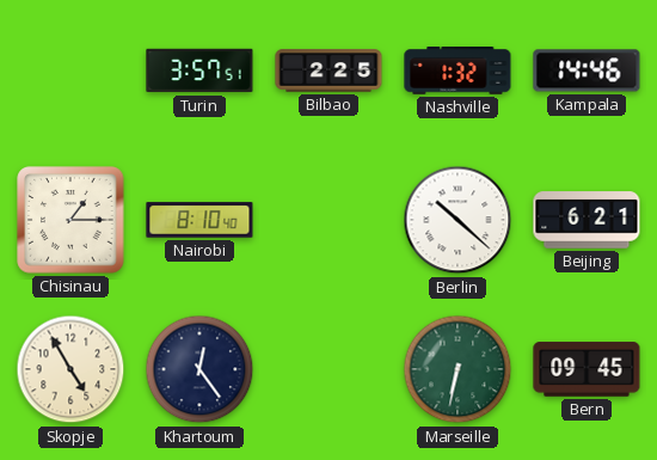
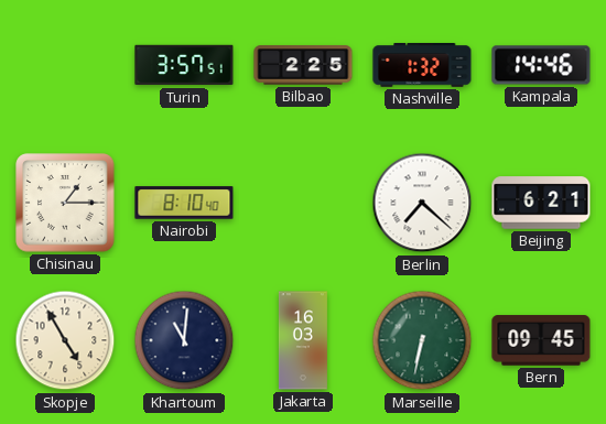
Berlin: 10:22 -> 7:22 (422, 203)
Khartoum: 12:24 -> 11:01 (184, 340)
Jakarta: none -> 16:03 (303, 340)
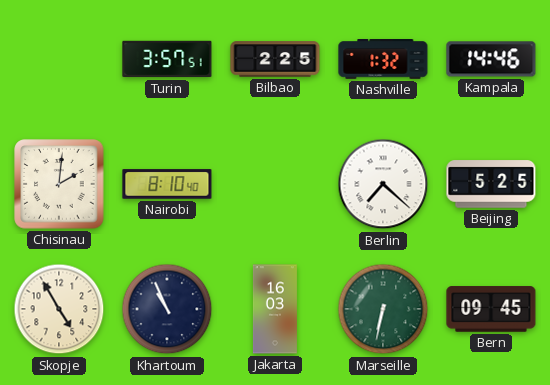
Chisinau: 1:15 -> 2:01 (59, 184)
Beijing: 6:21 -> 5:25 (491, 184)
Khartoum: 11:01 -> 10:56 (167, 309)
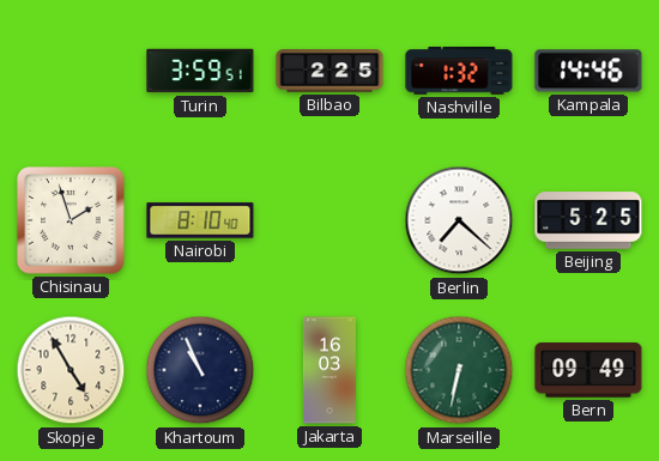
Turin: 3:57 -> 3:59 (200, 71)
Chisinau: 2:01 -> 1:57 (71, 220)
Bern: 09:45 -> 09:49 (588, 370)
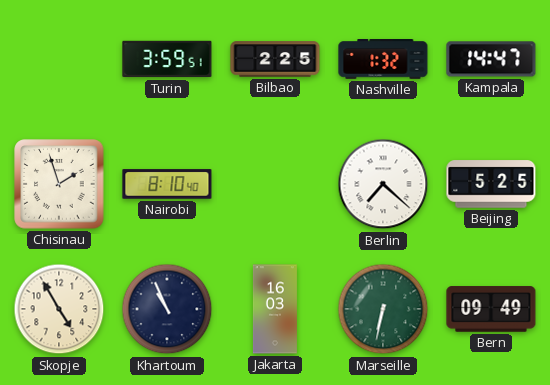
Kampala: 14:46 -> 14:47 (491, 59)
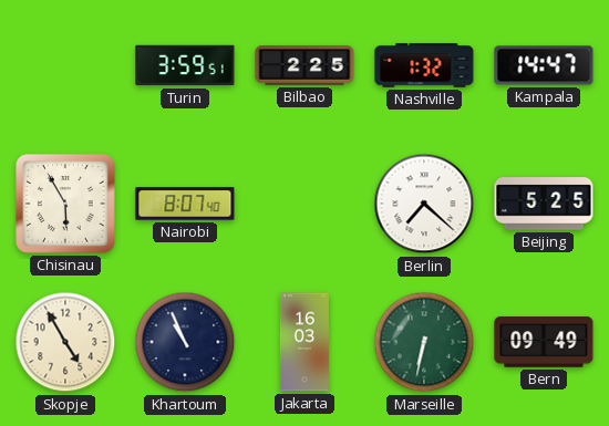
Chisinau: 1:57 -> 5:55 (65, 204)
Nairobi: 8:10 -> 8:07 (185, 204)
